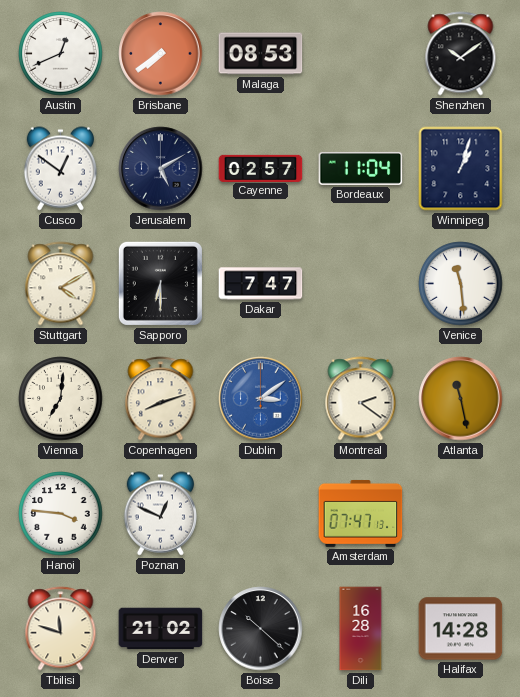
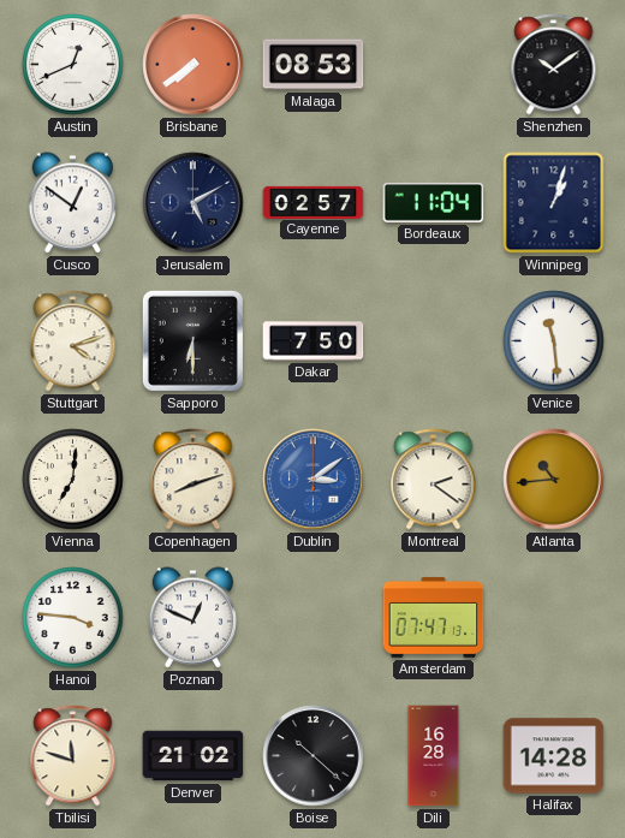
Stuttgart: 4:10 -> 4:12 (73, 341)
Dakar: 7:47 -> 7:50 (314, 341)
Atlanta: 11:28 -> 10:44 (554, 480)
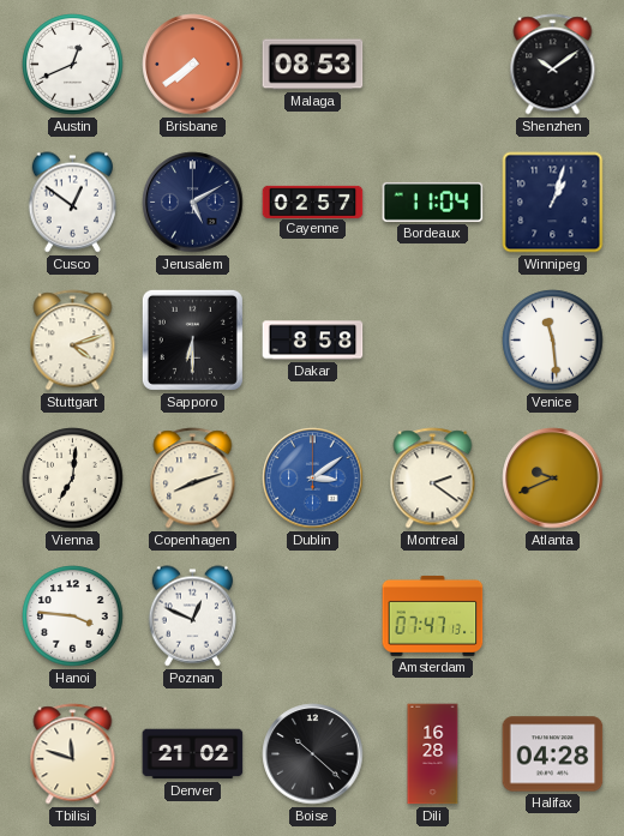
Dakar: 7:50 -> 8:58 (313, 341)
Atlanta: 10:44 -> 9:41 (553, 479)
Halifax: 14:28 -> 04:28 (553, 754)
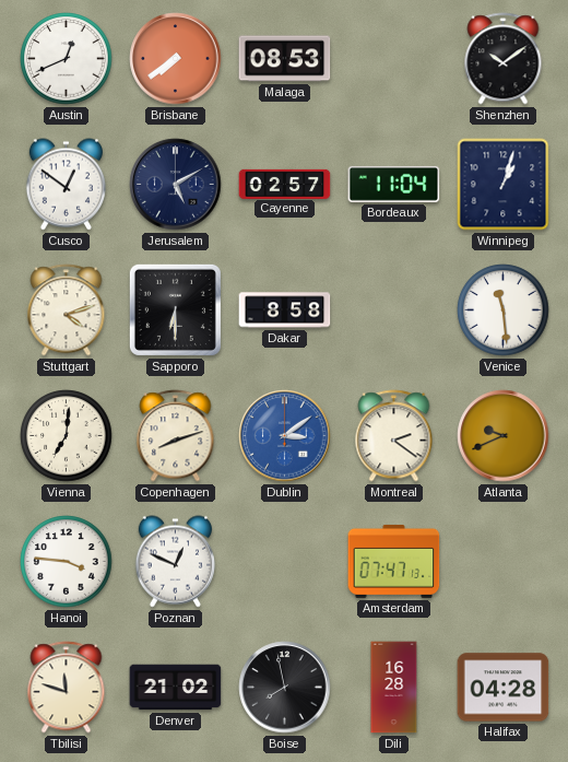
Boise: 10:22 -> 7:58 (285, 688)
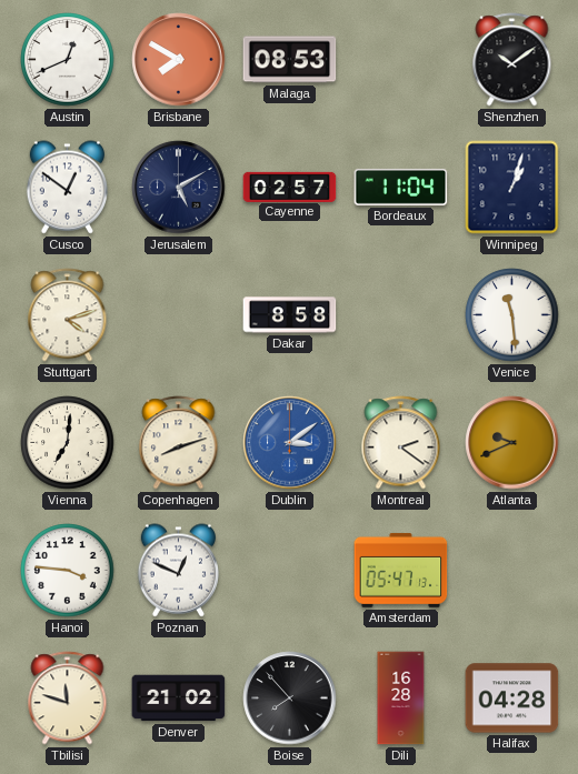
Brisbane: 7:39 -> 7:50 (179, 60)
Sapporo: 6:30 -> none (175, 309)
Amsterdam: 07:47 -> 05:47 (401, 570)
Boise: 7:58 -> 7:53 (290, 698)
